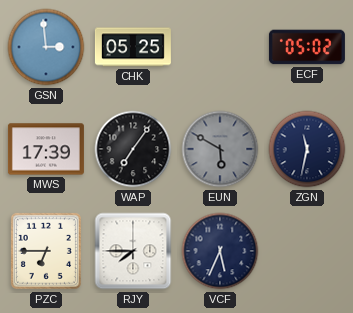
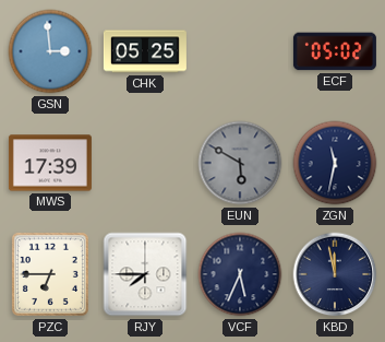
WAP: 7:06 -> none (133, 149)
KBD: none -> 11:58 (335, 274)
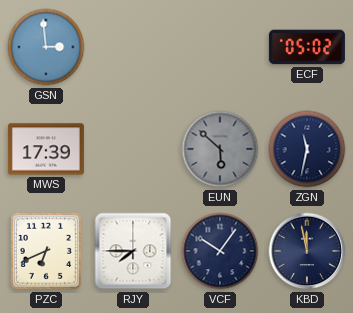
CHK: 05:25 -> none (145, 51)
EUN: 5:50 -> 5:52 (220, 149)
PZC: 6:45 -> 6:41 (46, 251)
VCF: 5:34 -> 10:06 (220, 251)
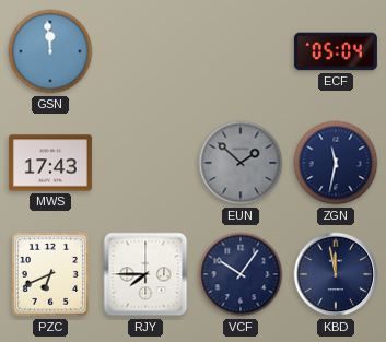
GSN: 2:59 -> 11:59 (50, 51)
ECF: 05:02 -> 05:04 (336, 51)
MWS: 17:39 -> 17:43 (50, 163)
EUN: 5:52 -> 1:52 (241, 163)
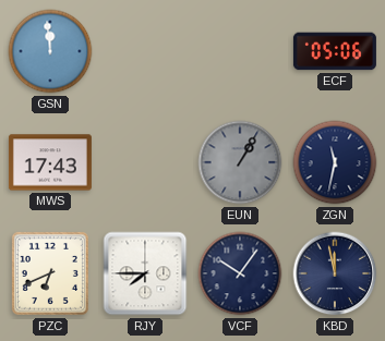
ECF: 05:04 -> 05:06 (335, 51)
EUN: 1:52 -> 1:05 (240, 162)
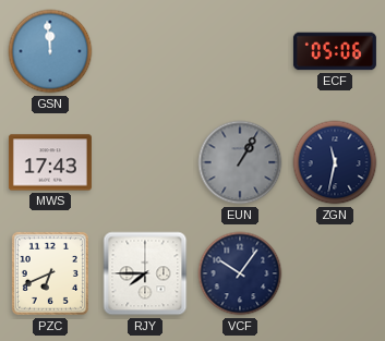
KBD: 11:58 -> none (335, 273)
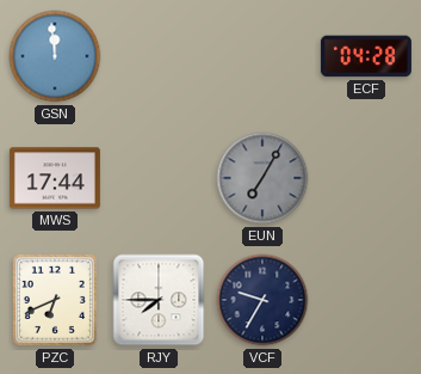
ECF: 05:06 -> 04:28 (366, 56)
MWS: 17:43 -> 17:44 (55, 178)
EUN: 1:05 -> 7:05 (262, 178)
ZGN: 11:32 -> none (335, 162)
VCF: 10:06 -> 9:35 (262, 300)
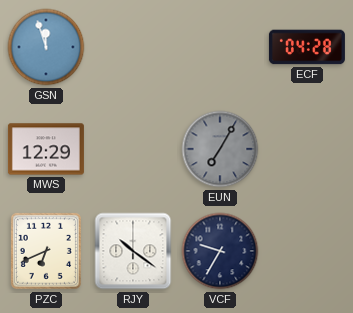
GSN: 11:59 -> 11:57 (46, 47)
MWS: 17:44 -> 12:29 (46, 149)
RJY: 7:45 -> 10:21 (133, 251)
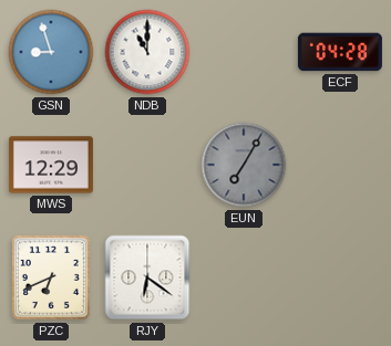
GSN: 11:57 -> 8:57 (51, 52)
NDB: none -> 11:00 (147, 52)
RJY: 10:21 -> 6:21 (147, 277)
VCF: 9:35 -> none (220, 251)
